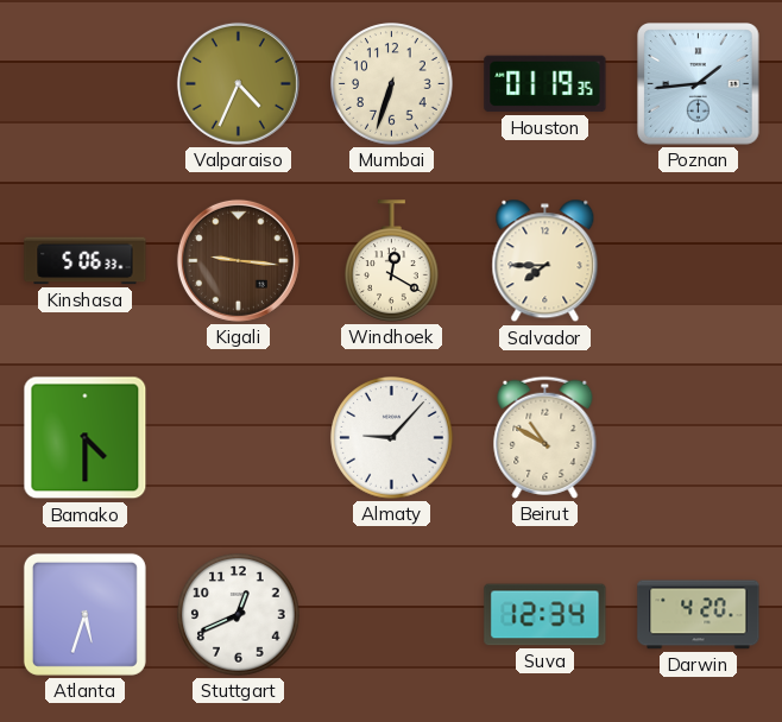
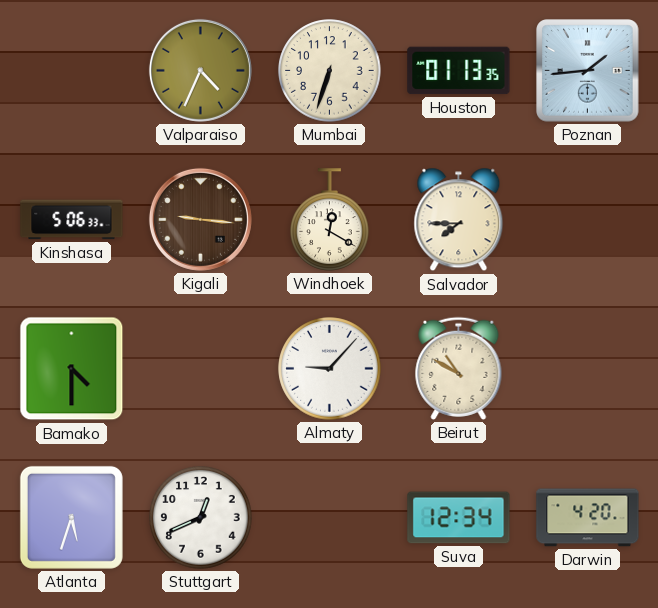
Houston: 01:19 -> 01:13 (459, 71)
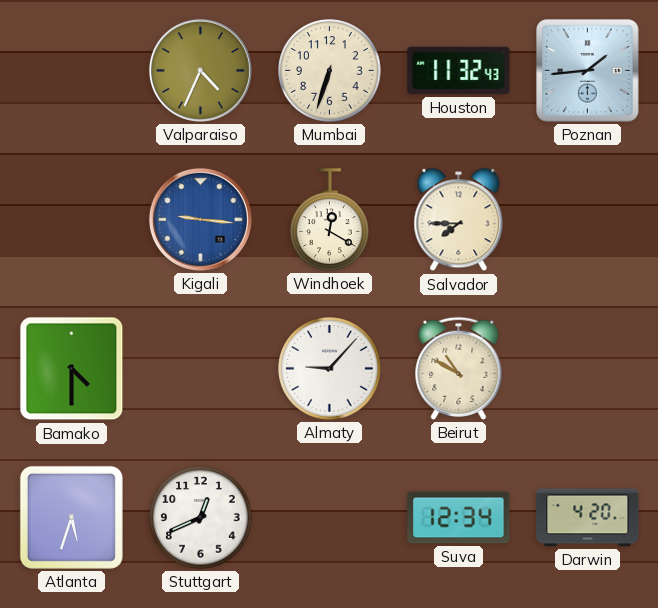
Houston: 01:13 -> 11:32 (459, 71)
Kinshasa: 5:06 -> none (72, 220)
Kigali dial: brown -> blue (200, 219)
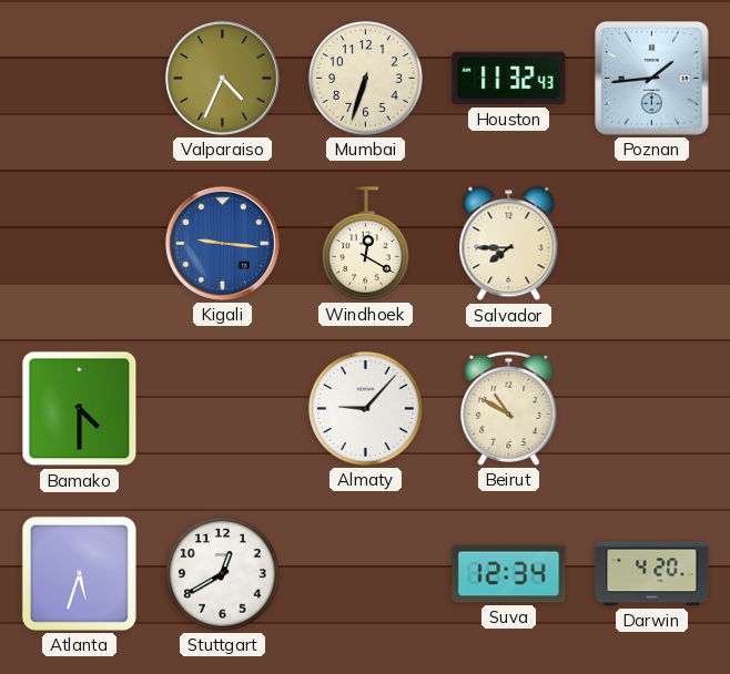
Stuttgart: 12:41 -> 12:40 (223, 574)
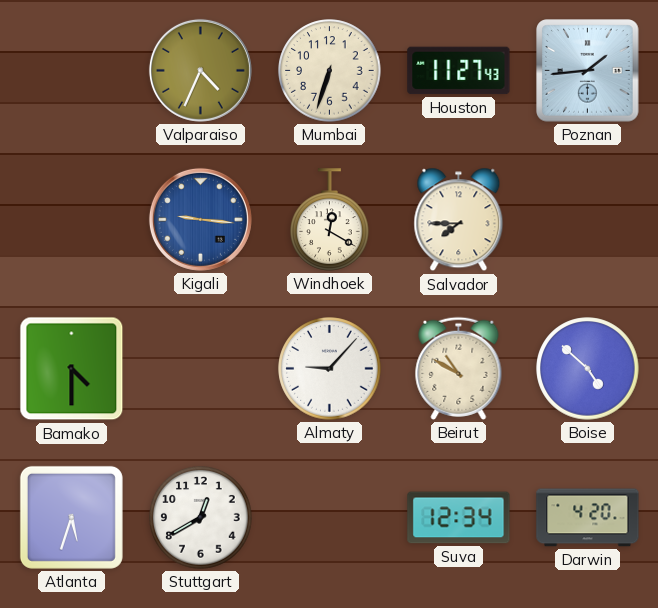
Houston: 11:32 -> 11:27 (459, 71)
Boise: none -> 4:52 (588, 369)
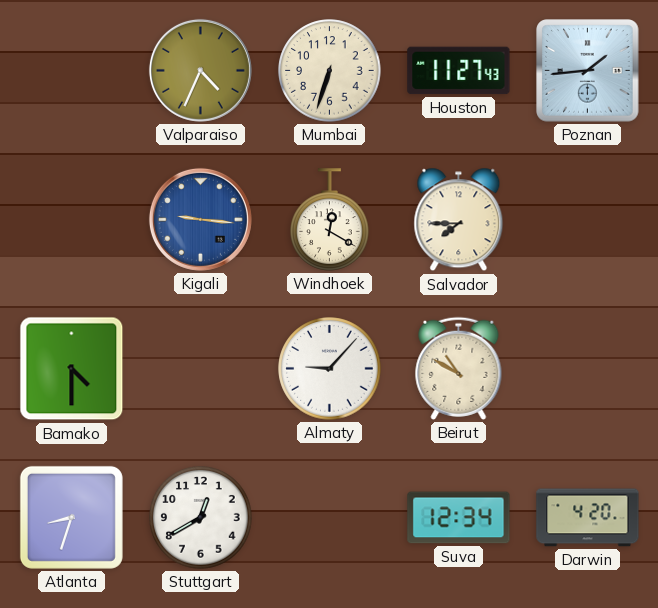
Boise: 4:52 -> none (588, 369)
Atlanta: 5:33 -> 8:33 (71, 517)
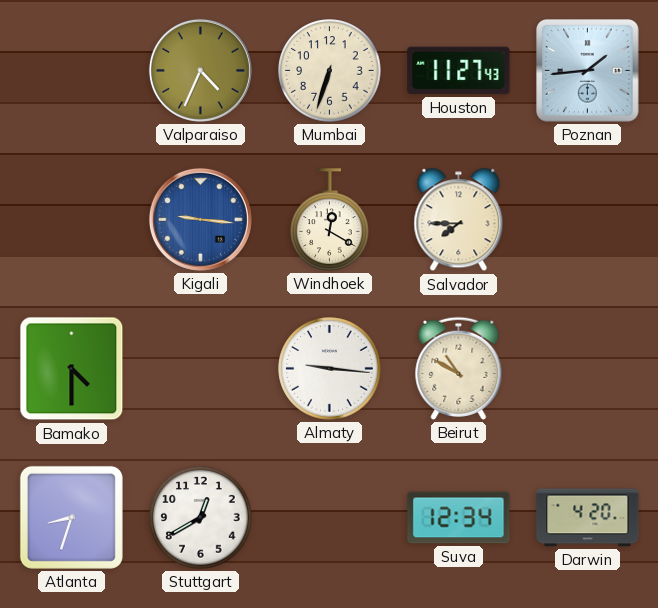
Almaty: 9:07 -> 9:16 (330, 369)
